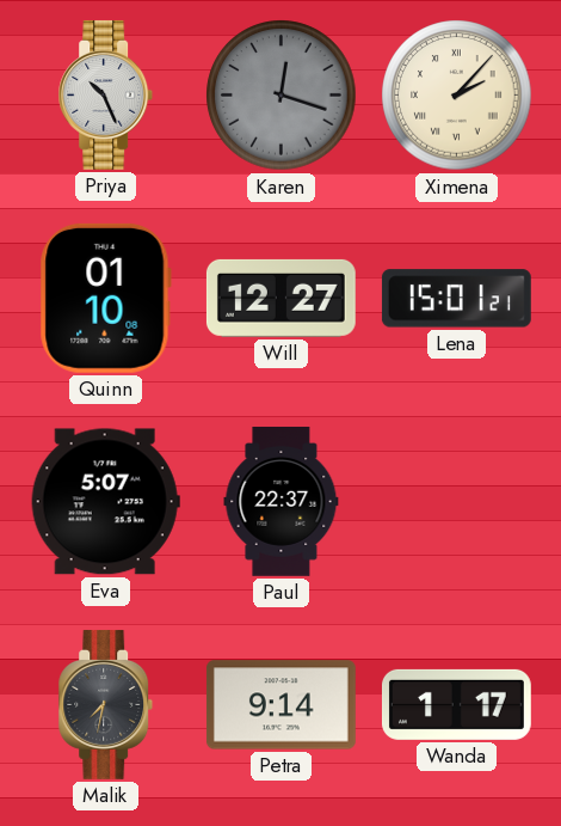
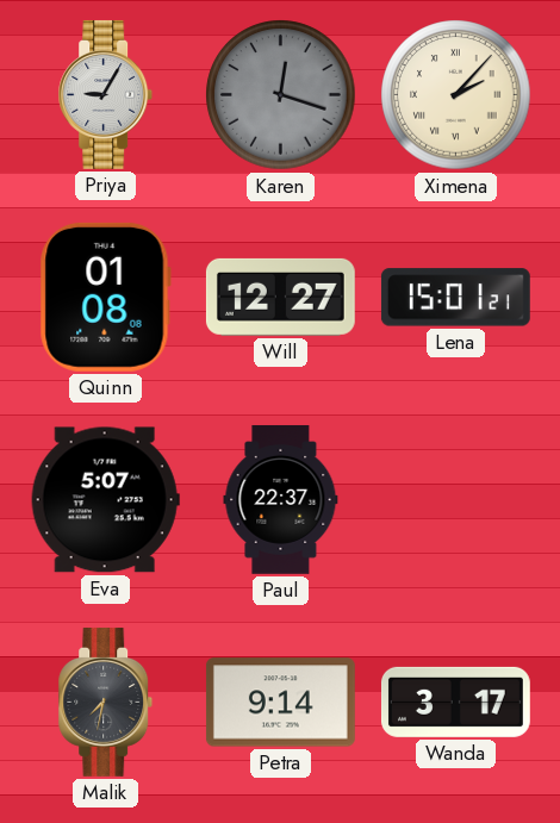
Priya: 10:26 -> 9:05 (106, 94)
Quinn: 01:10 -> 01:08 (105, 297)
Wanda: 1:17 -> 3:17 (455, 702)
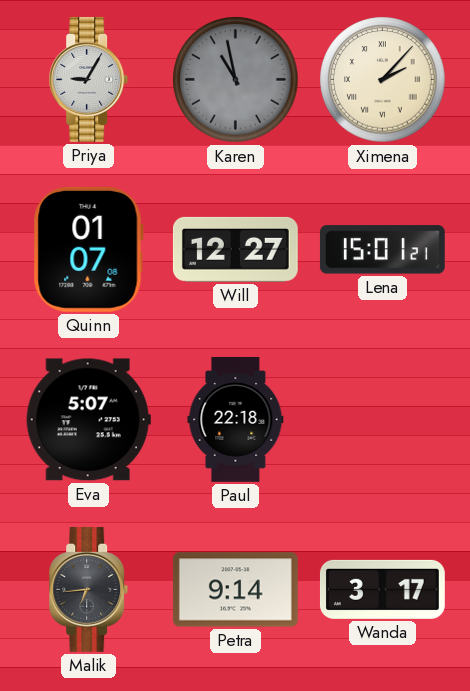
Karen: 12:18 -> 10:58 (236, 80)
Quinn: 01:08 -> 01:07 (88, 249)
Paul: 22:37 -> 22:18 (236, 419)
Malik: 7:32 -> 6:44 (89, 589)
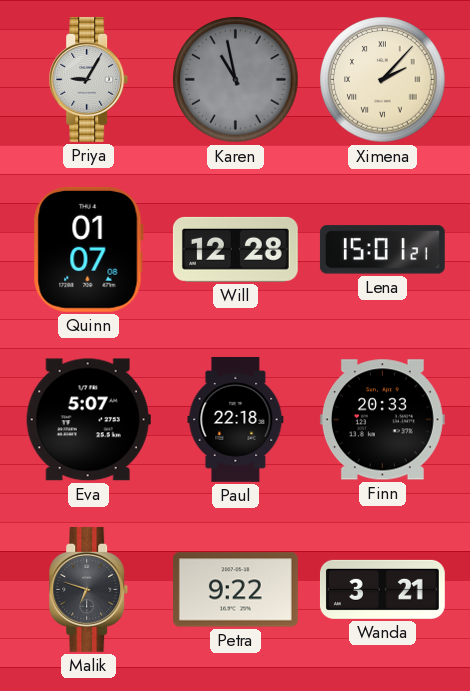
Will: 12:27 -> 12:28 (235, 249)
Finn: none -> 20:33 (382, 420)
Malik: 6:44 -> 6:48 (89, 589)
Petra: 9:14 -> 9:22 (235, 590)
Wanda: 3:17 -> 3:21 (382, 589)
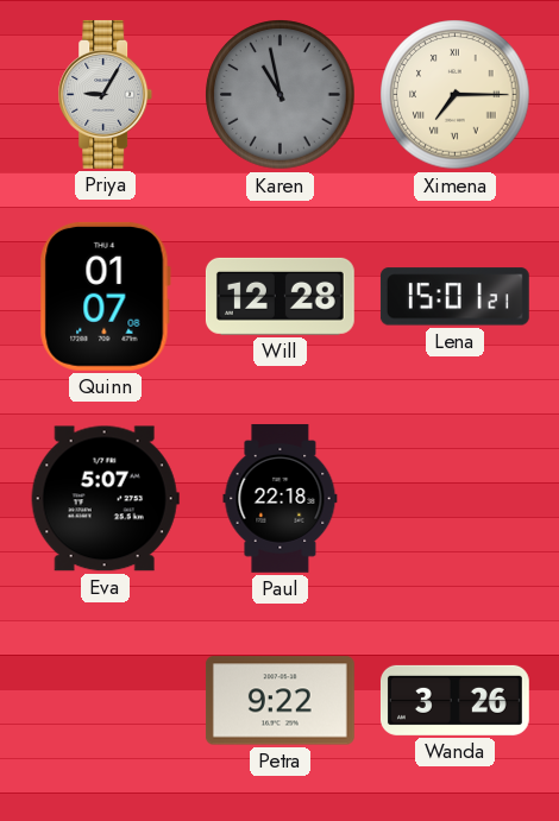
Ximena: 2:07 -> 7:15 (456, 95)
Finn: 20:33 -> none (382, 420)
Malik: 6:48 -> none (89, 589)
Wanda: 3:21 -> 3:26 (454, 700)
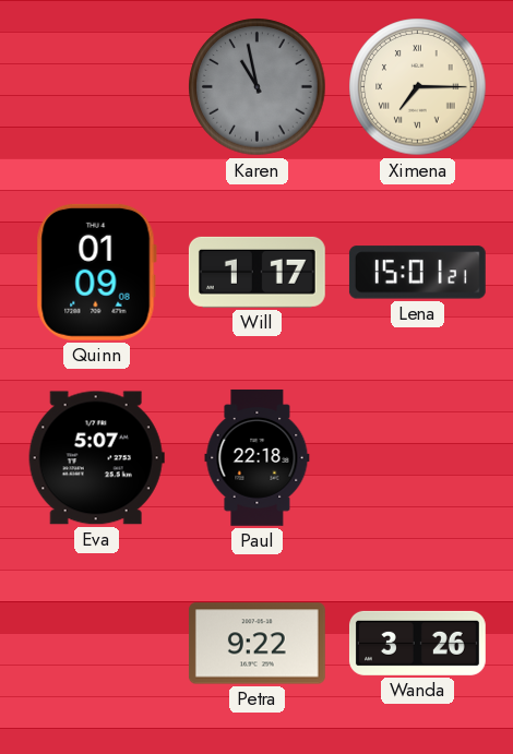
Priya: 9:05 -> none (106, 94)
Quinn: 01:07 -> 01:09 (96, 272)
Will: 12:28 -> 1:17 (256, 272)
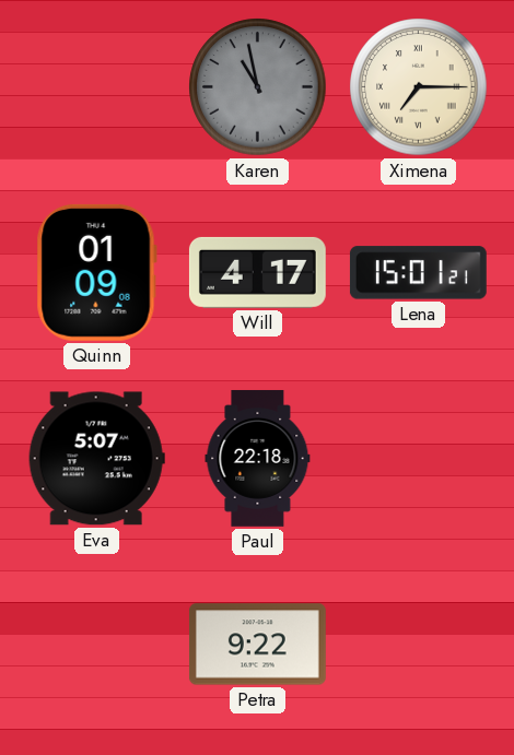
Will: 1:17 -> 4:17 (257, 272)
Wanda: 3:26 -> none (417, 643)
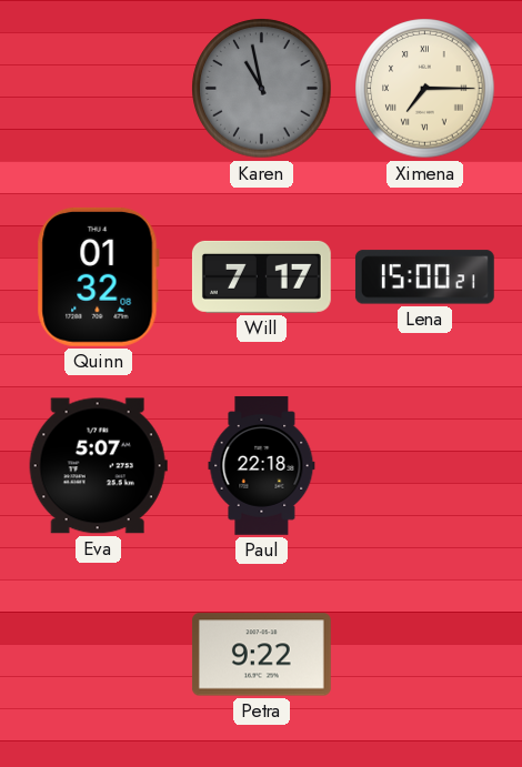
Quinn: 01:09 -> 01:32 (98, 276)
Will: 4:17 -> 7:17 (261, 276)
Lena: 15:01 -> 15:00 (424, 277)
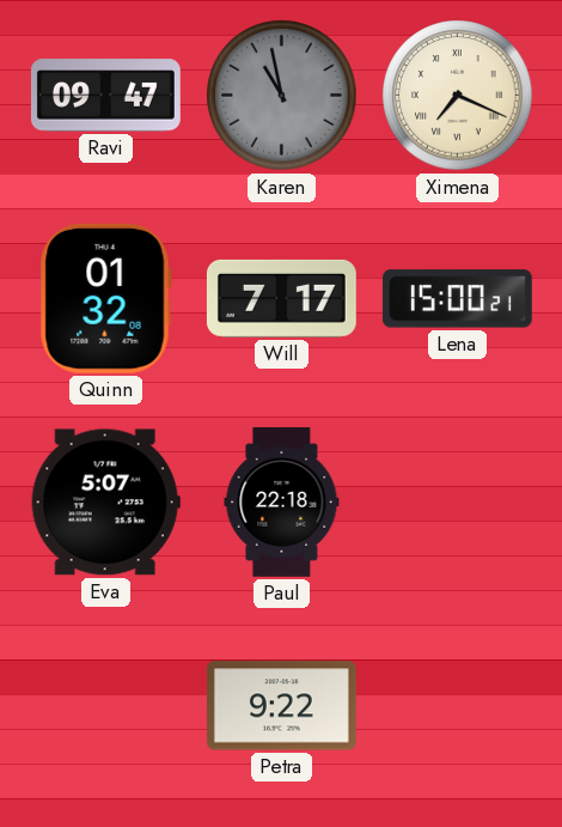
Ravi: none -> 09:47 (105, 96)
Ximena: 7:15 -> 7:19 (458, 96)
